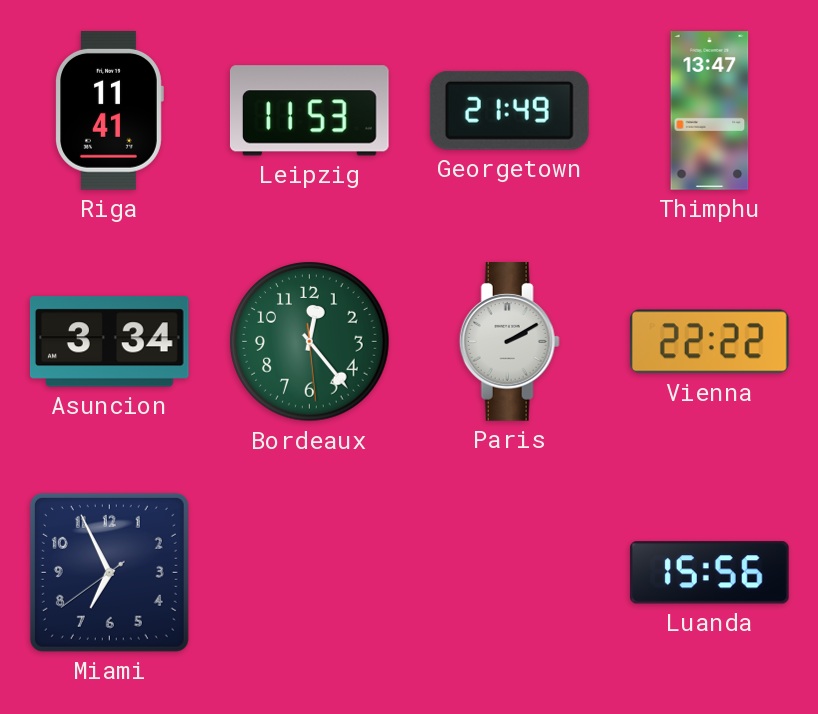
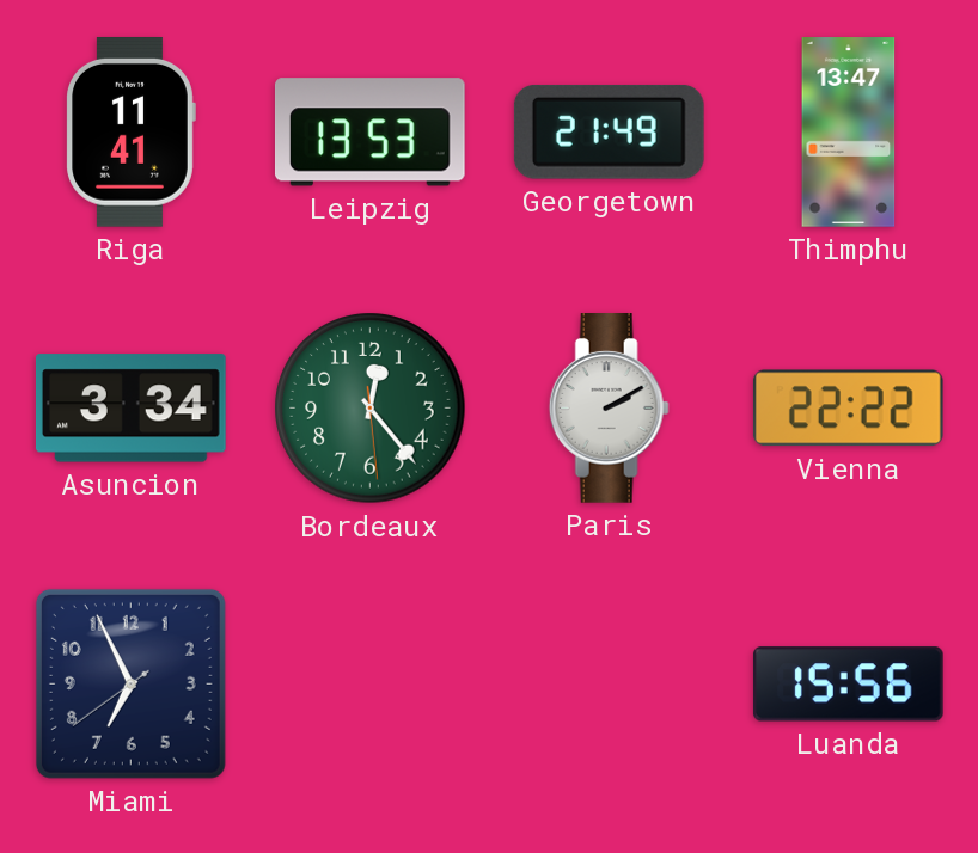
Leipzig: 11:53 -> 13:53 (369, 133)
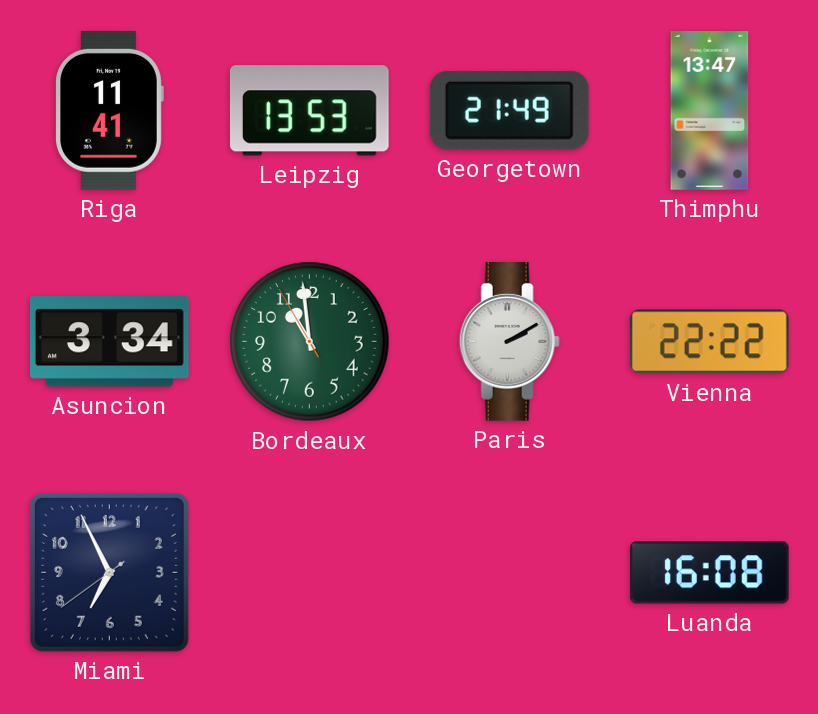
Bordeaux: 12:23 -> 10:58 (310, 342)
Luanda: 15:56 -> 16:08 (709, 573)
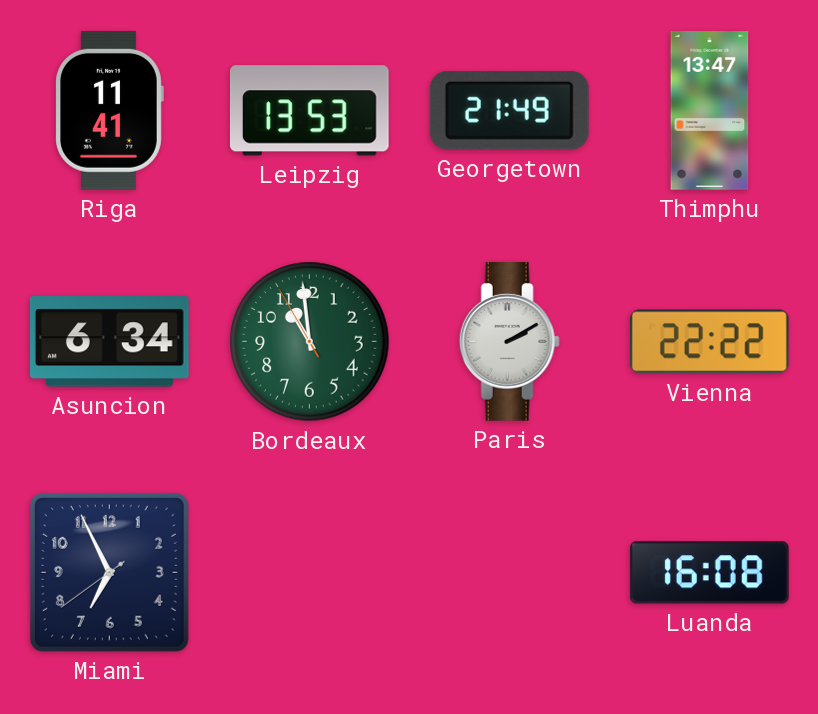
Asuncion: 3:34 -> 6:34 (110, 342)
